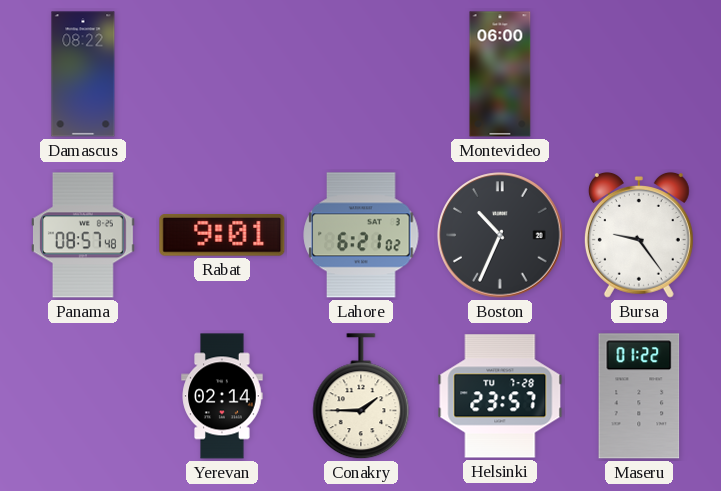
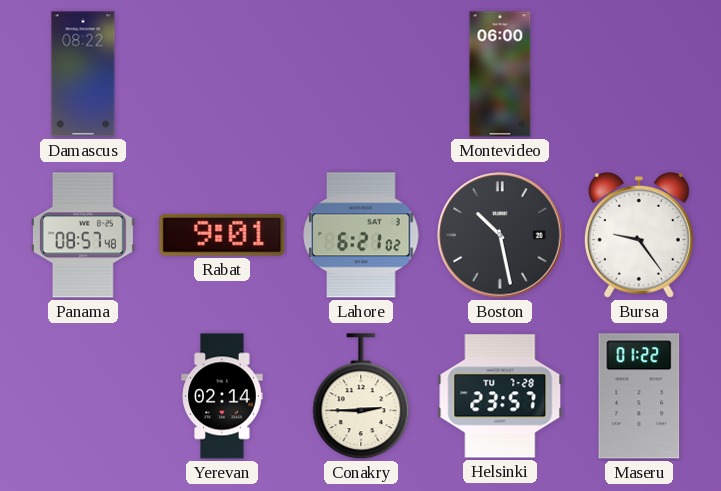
Boston: 10:34 -> 10:28 (500, 235)
Conakry: 1:45 -> 2:45 (361, 397)
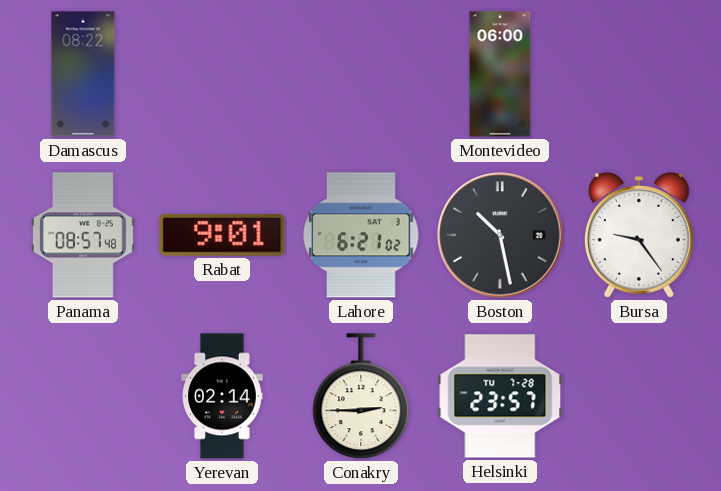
Maseru: 01:22 -> none (639, 396)
